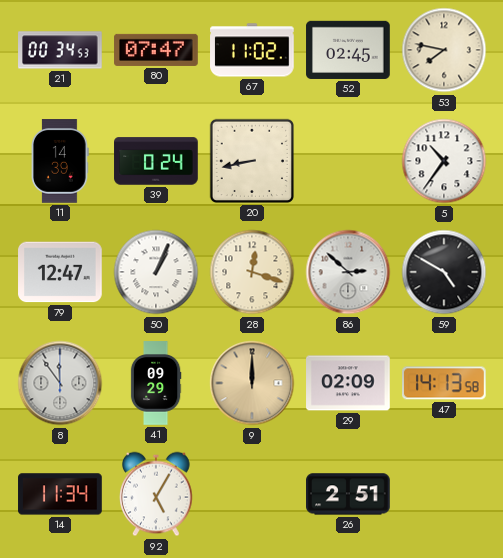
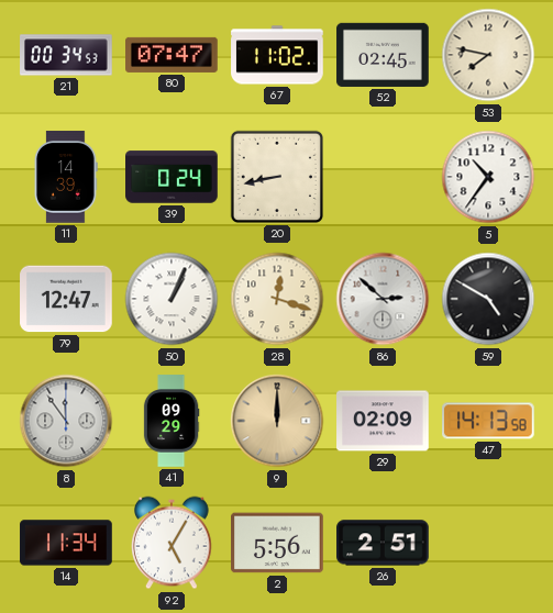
2: none -> 5:56 (277, 543)
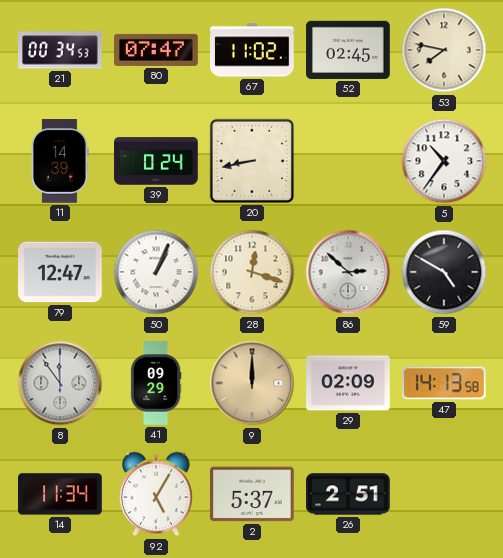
2: 5:56 -> 5:37 (252, 494)
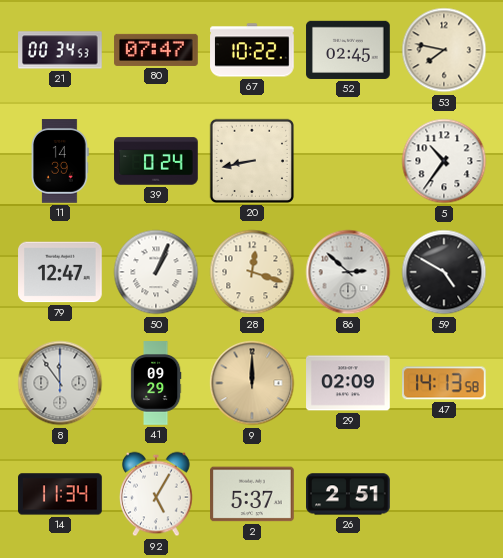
67: 11:02 -> 10:22 (252, 50)
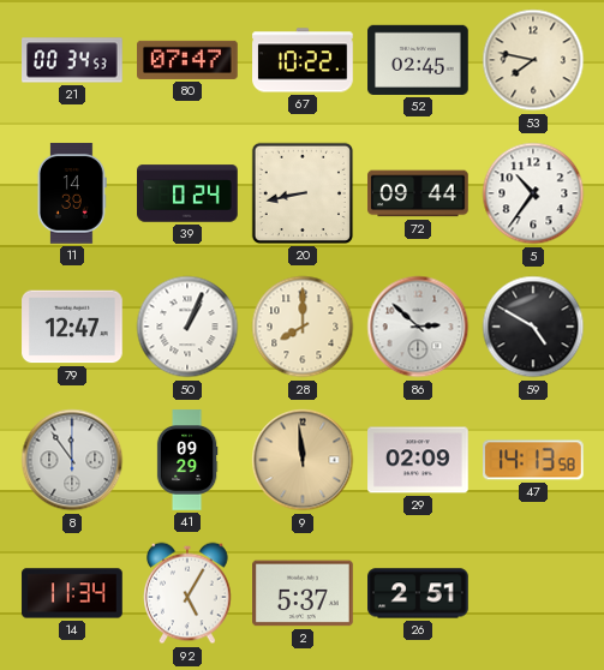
72: none -> 09:44 (418, 193)
28: 12:18 -> 8:00 (303, 327)
9: 12:00 -> 11:59 (303, 460)
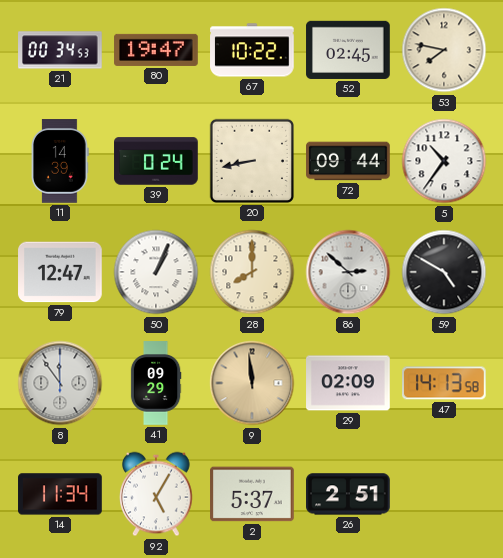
80: 07:47 -> 19:47 (156, 50)
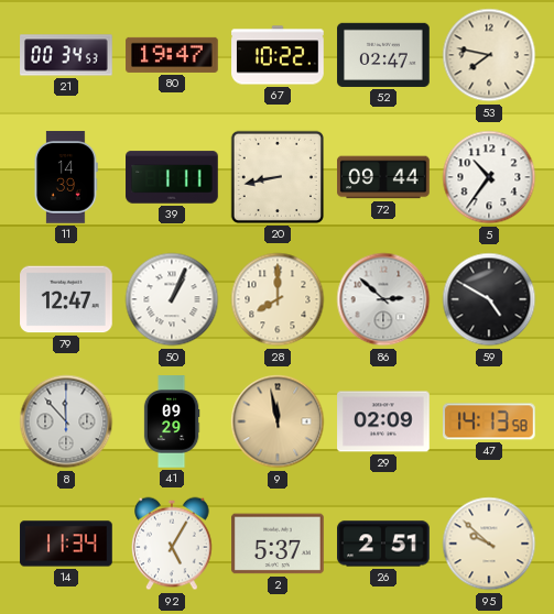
52: 02:45 -> 02:47 (383, 55)
39: 0:24 -> 1:11 (172, 177)
8: 11:54 -> 11:53 (66, 421)
9: 11:59 -> 11:58 (278, 421)
95: none -> 9:52 (489, 544)
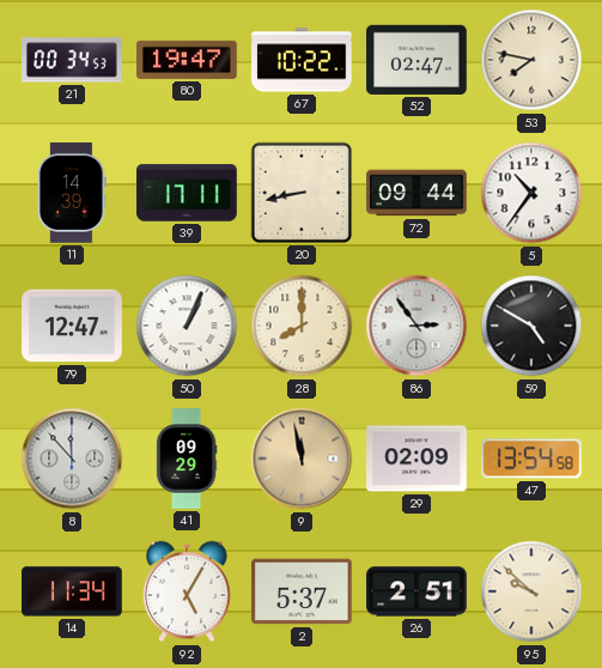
39: 1:11 -> 17:11 (187, 193)
86: 2:52 -> 2:54 (416, 326)
47: 14:13 -> 13:54 (531, 459)
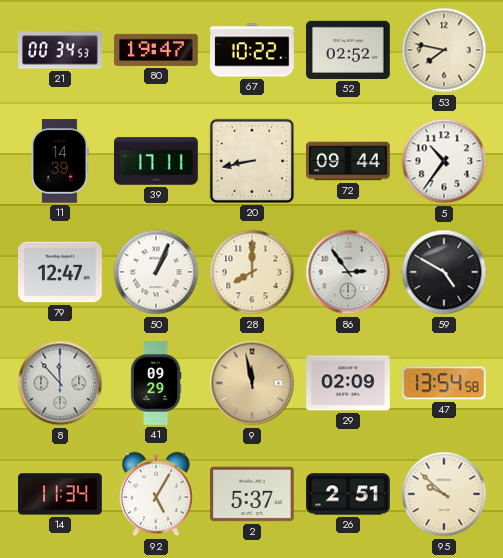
52: 02:47 -> 02:52 (348, 50)
